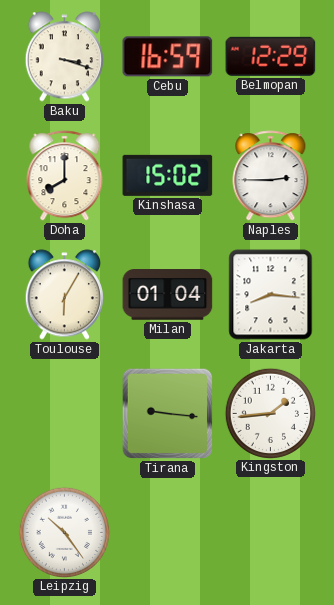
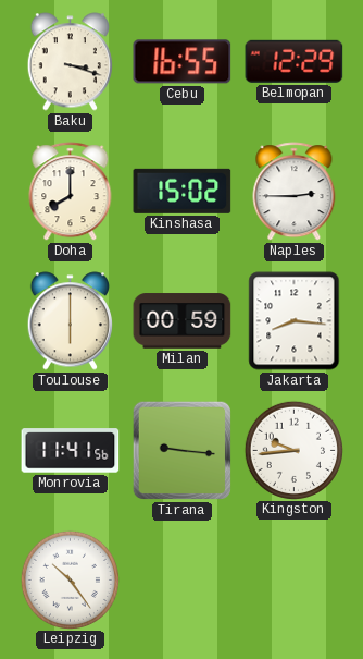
Cebu: 16:59 -> 16:55 (183, 62)
Toulouse: 6:05 -> 6:00 (70, 321)
Milan: 01:04 -> 00:59 (183, 321)
Monrovia: none -> 11:41 (71, 451)
Kingston: 1:44 -> 9:44 (293, 450)
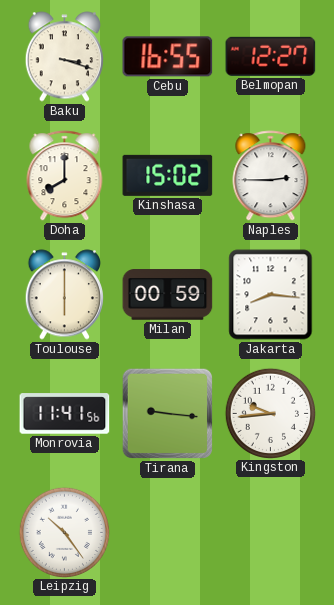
Belmopan: 12:29 -> 12:27 (271, 56)
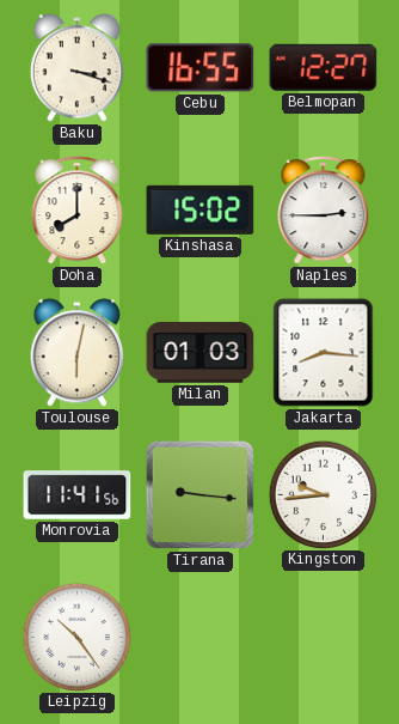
Toulouse: 6:00 -> 6:02 (76, 353)
Milan: 00:59 -> 01:03 (201, 353)
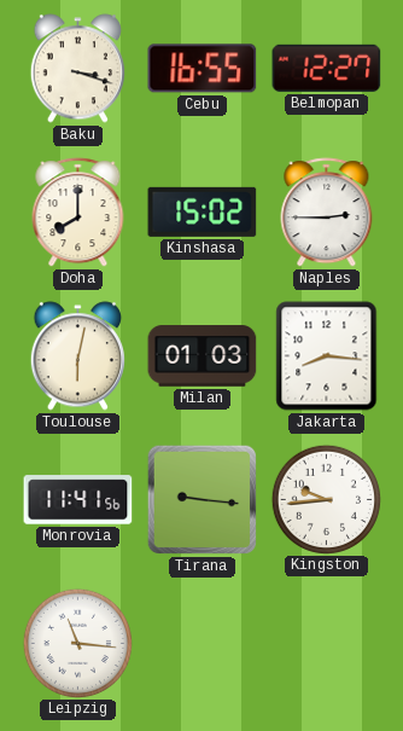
Leipzig: 10:24 -> 11:16 (77, 643)
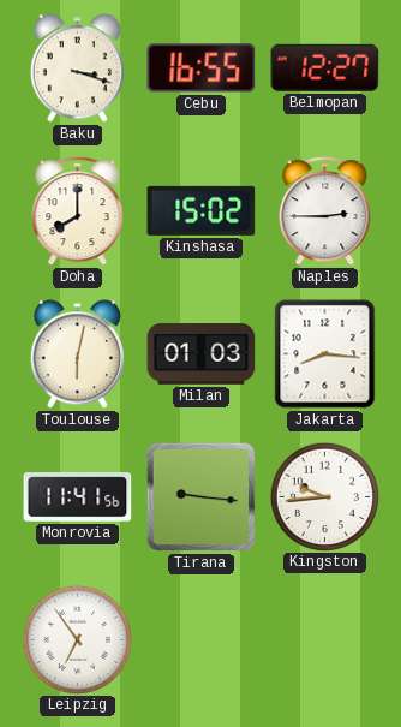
Leipzig: 11:16 -> 6:54 (77, 639)
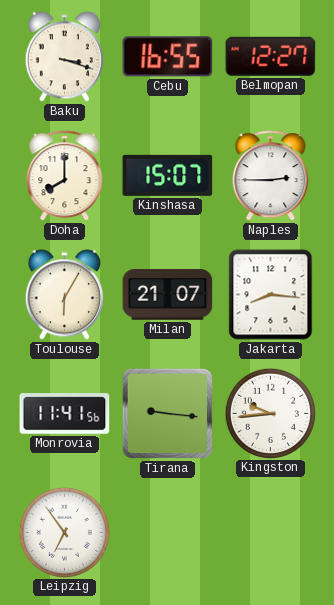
Kinshasa: 15:02 -> 15:07 (168, 175)
Toulouse: 6:02 -> 6:05 (64, 295)
Milan: 01:03 -> 21:07 (168, 295)
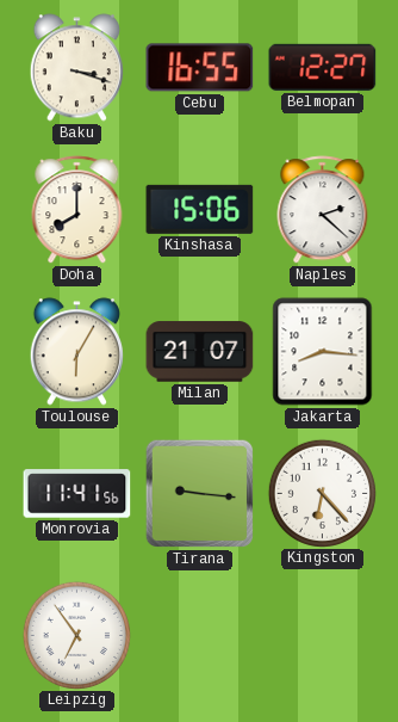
Kinshasa: 15:07 -> 15:06 (200, 209)
Naples: 2:45 -> 2:22 (323, 210)
Kingston: 9:44 -> 6:23 (322, 493)
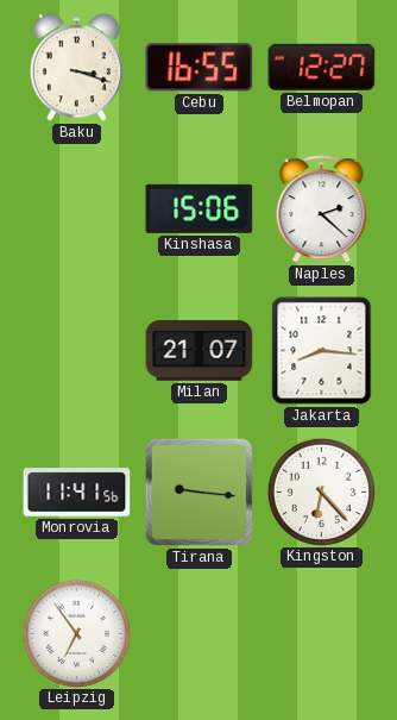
Doha: 8:00 -> none (77, 210)
Toulouse: 6:05 -> none (76, 352)
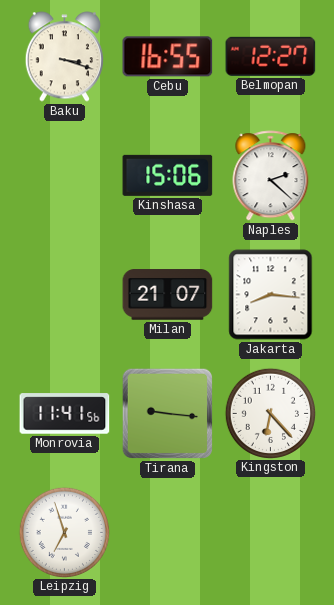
Leipzig: 6:54 -> 6:57 (64, 532)
